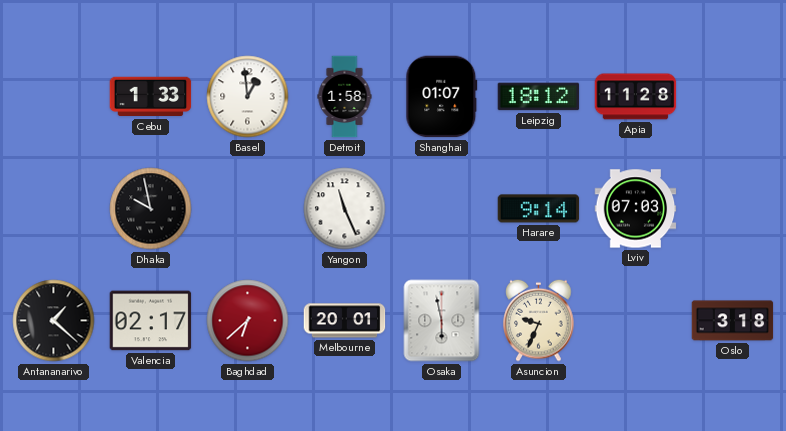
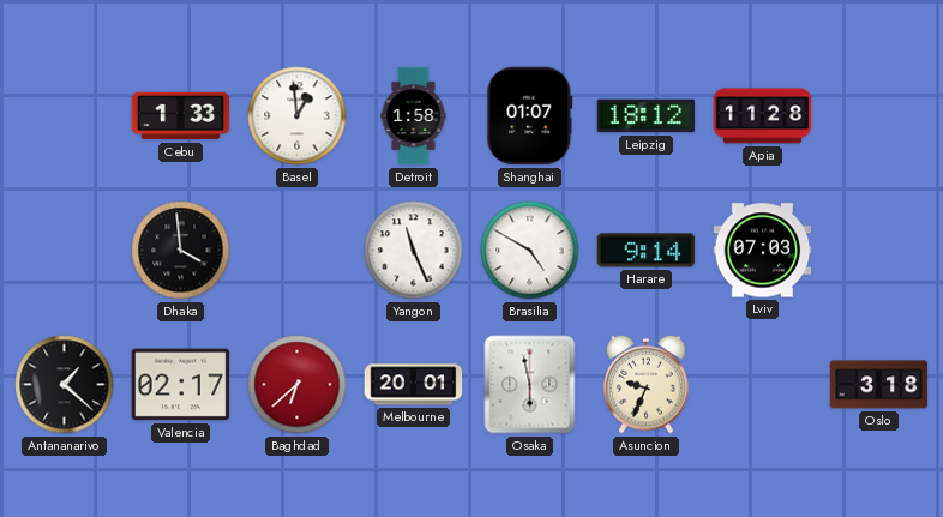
Dhaka: 9:58 -> 3:59 (181, 251)
Brasilia: none -> 4:50 (530, 251)
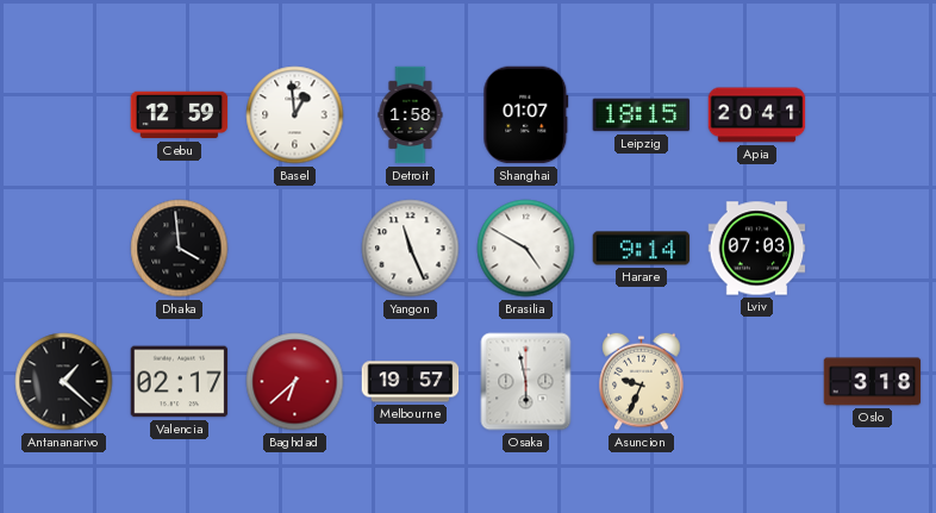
Cebu: 1:33 -> 12:59 (180, 115)
Leipzig: 18:12 -> 18:15 (642, 115)
Apia: 11:28 -> 20:41 (757, 115)
Melbourne: 20:01 -> 19:57 (411, 382)
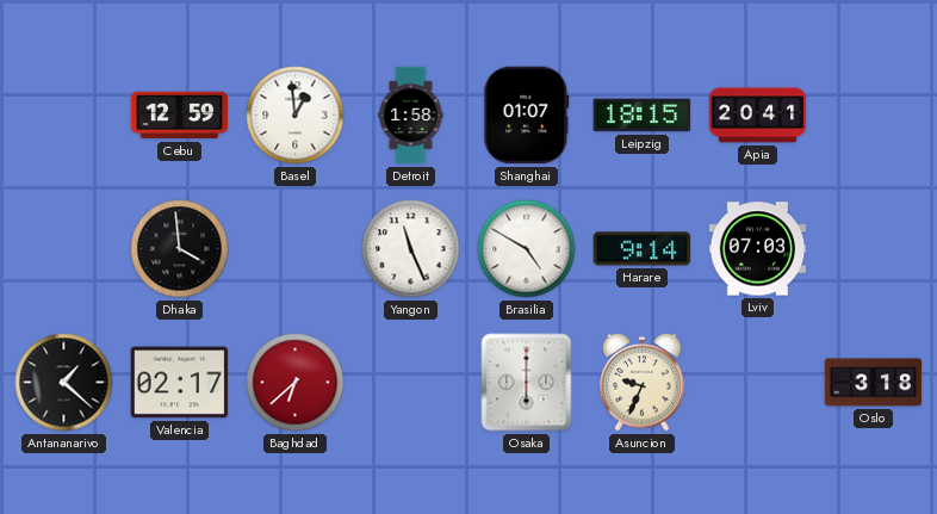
Melbourne: 19:57 -> none (411, 382)
Osaka: 5:58 -> 6:00 (527, 383)
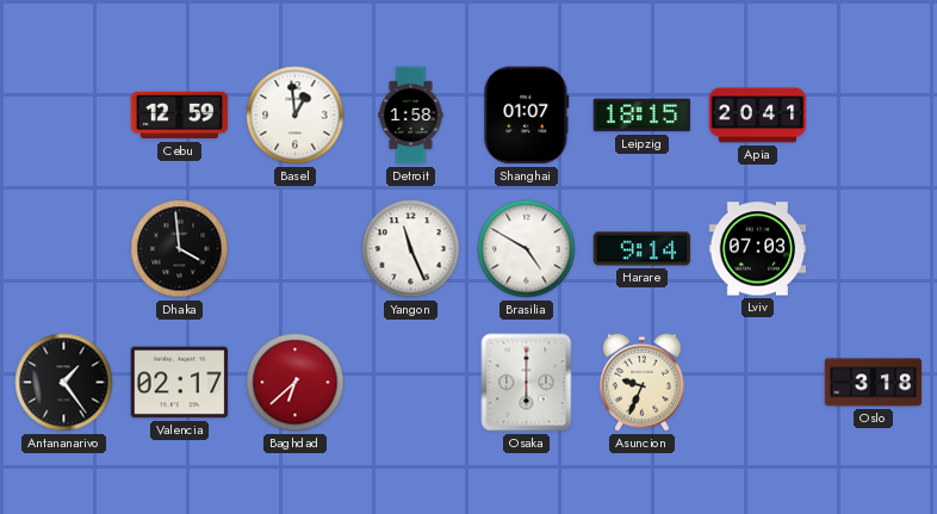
Antananarivo: 1:22 -> 1:24 (64, 383)
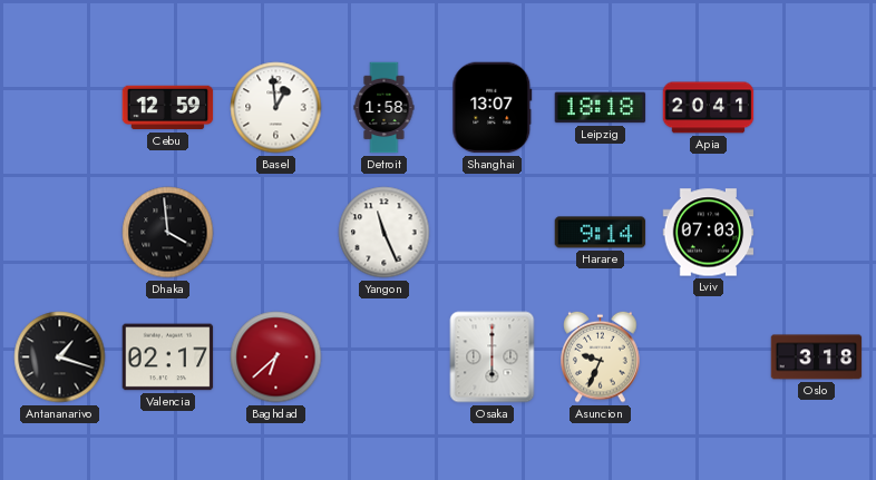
Shanghai: 01:07 -> 13:07 (493, 108)
Leipzig: 18:15 -> 18:18 (601, 108)
Brasilia: 4:50 -> none (527, 249)
Antananarivo: 1:24 -> 1:18 (60, 357)
